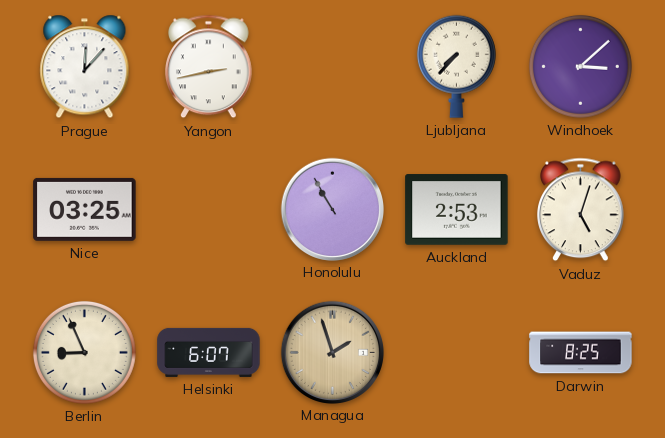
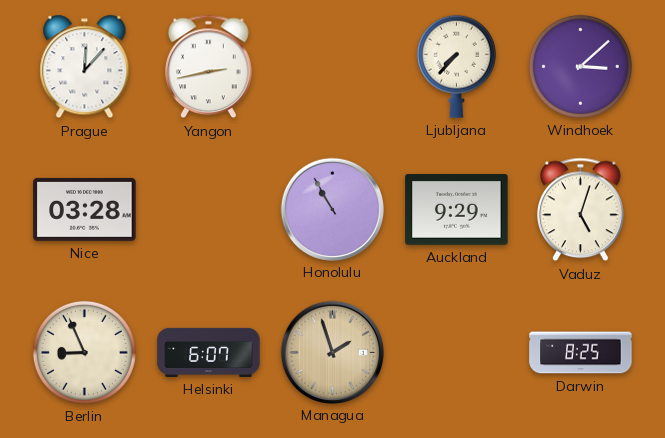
Nice: 03:25 -> 03:28 (85, 209)
Auckland: 2:53 -> 9:29 (457, 210)
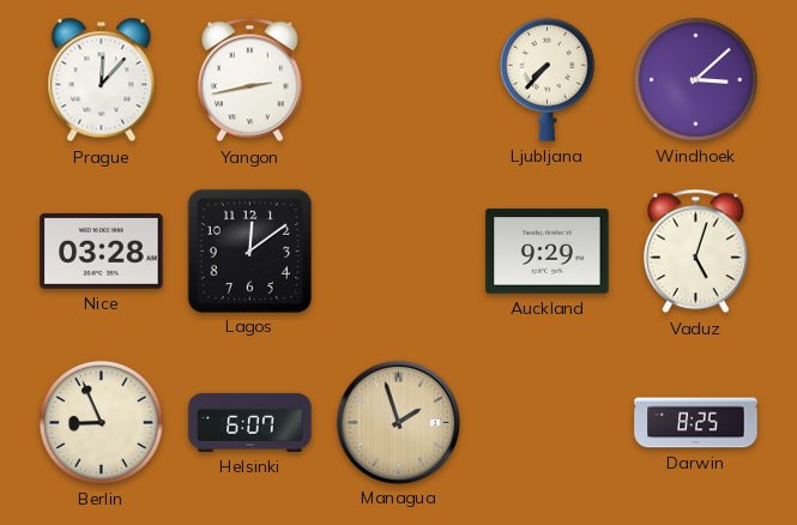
Lagos: none -> 12:09 (249, 251)
Honolulu: 10:55 -> none (332, 209)
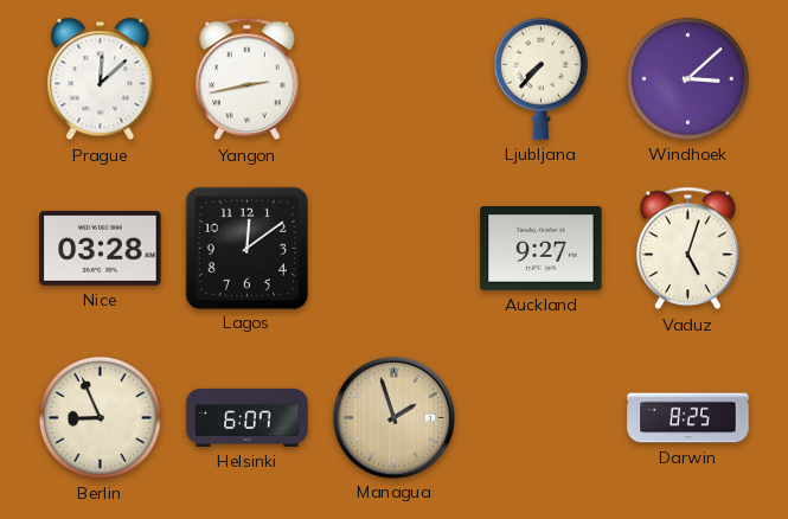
Prague: 12:07 -> 12:08 (101, 79)
Auckland: 9:29 -> 9:27 (542, 249)
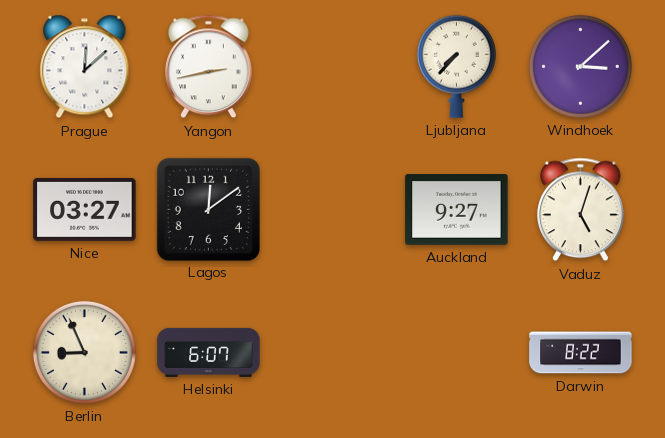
Nice: 03:28 -> 03:27 (85, 209)
Managua: 1:57 -> none (393, 417)
Darwin: 8:25 -> 8:22 (581, 353)
